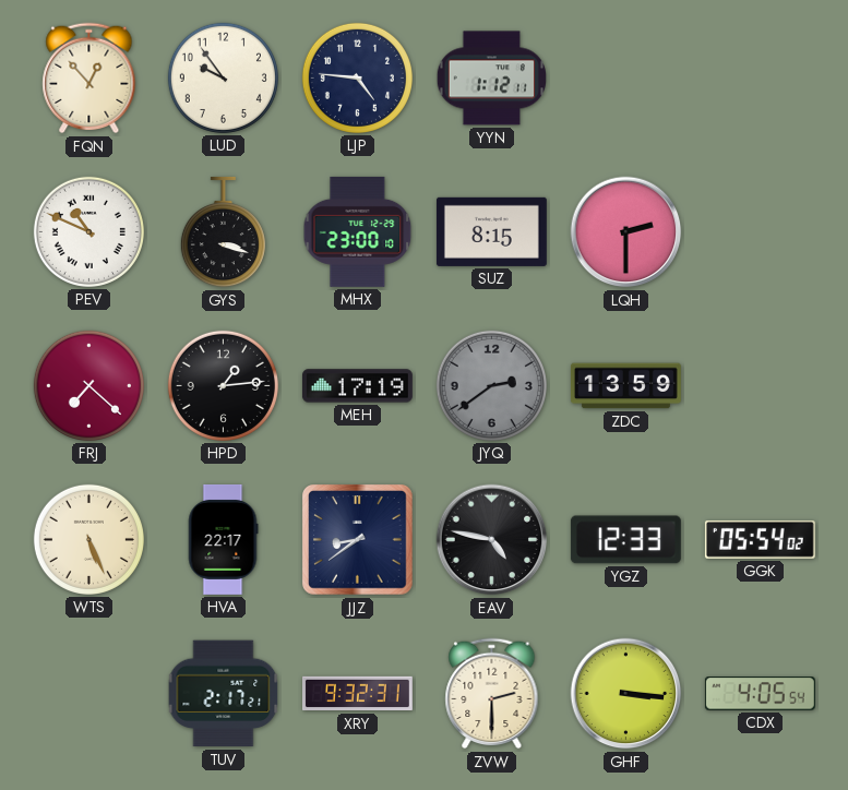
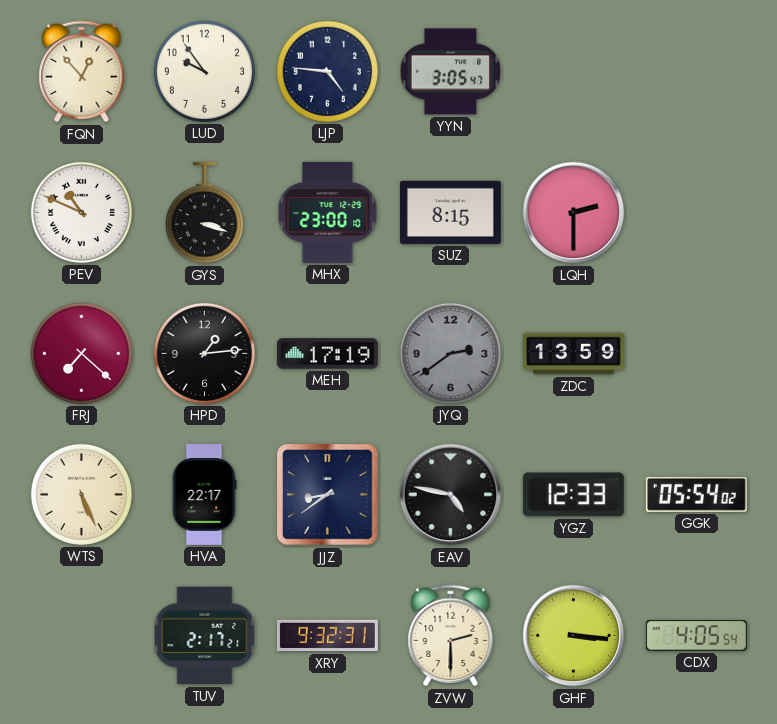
YYN: 1:12 -> 3:05 (450, 72)
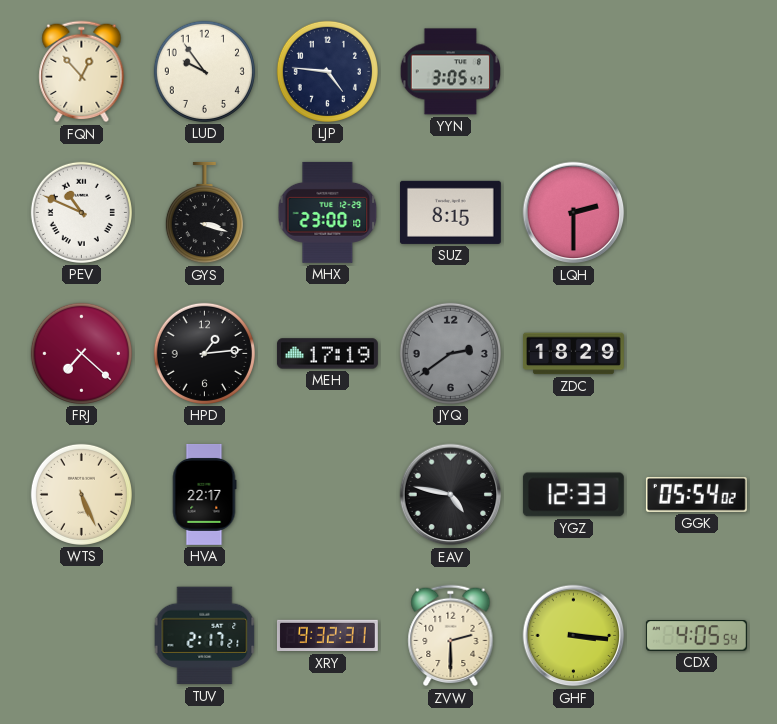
ZDC: 13:59 -> 18:29 (573, 354)
JJZ: 8:39 -> none (328, 495)
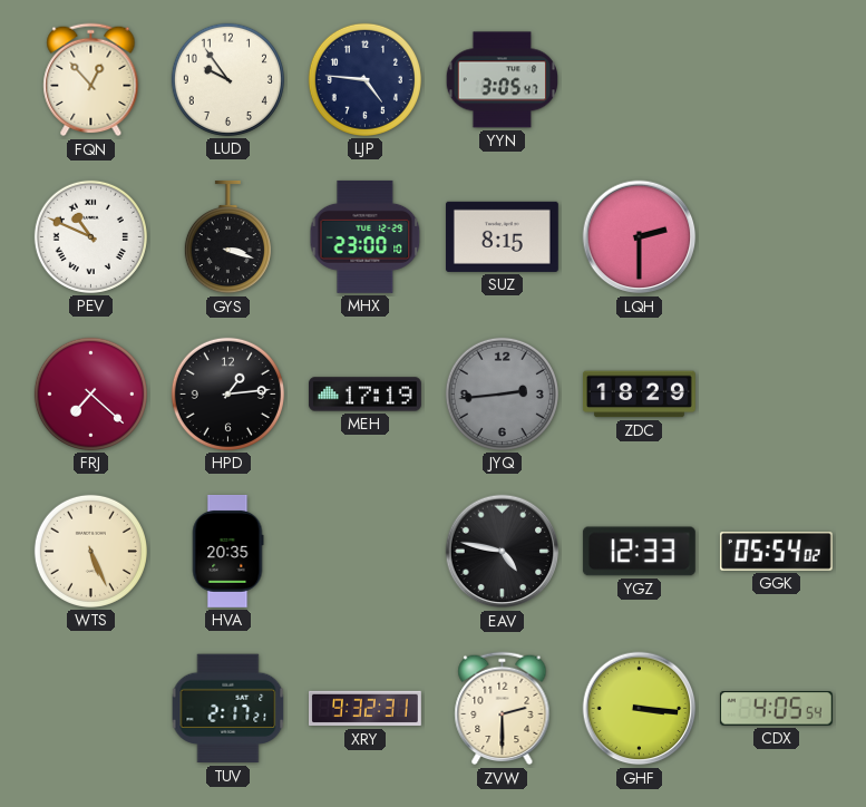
JYQ: 2:39 -> 2:44 (502, 393)
HVA: 22:17 -> 20:35 (227, 551)
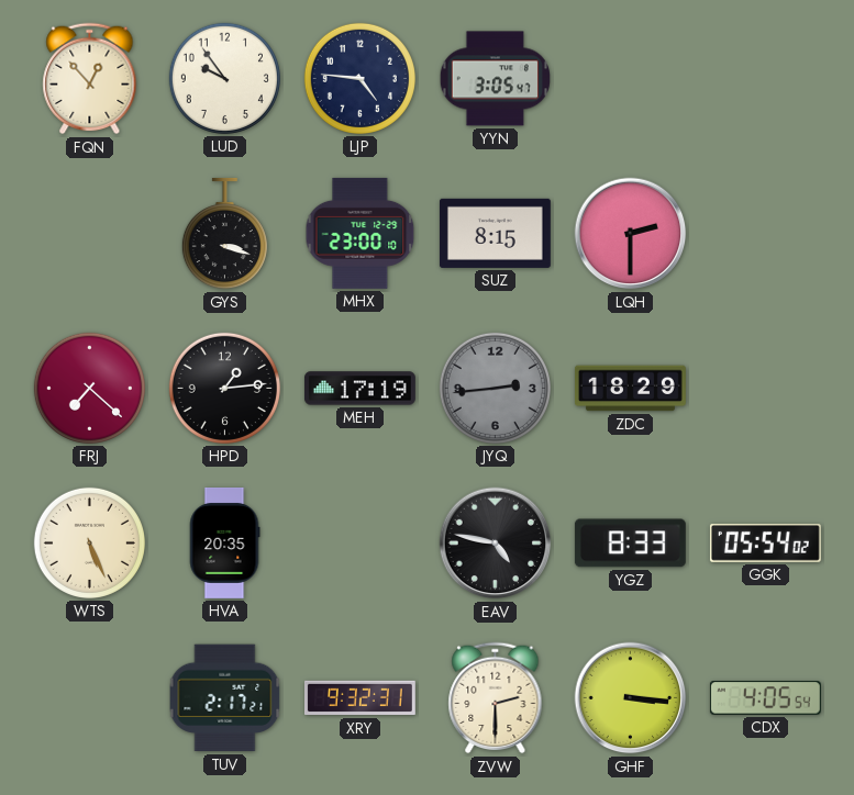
PEV: 10:49 -> none (90, 236)
YGZ: 12:33 -> 8:33 (630, 544)
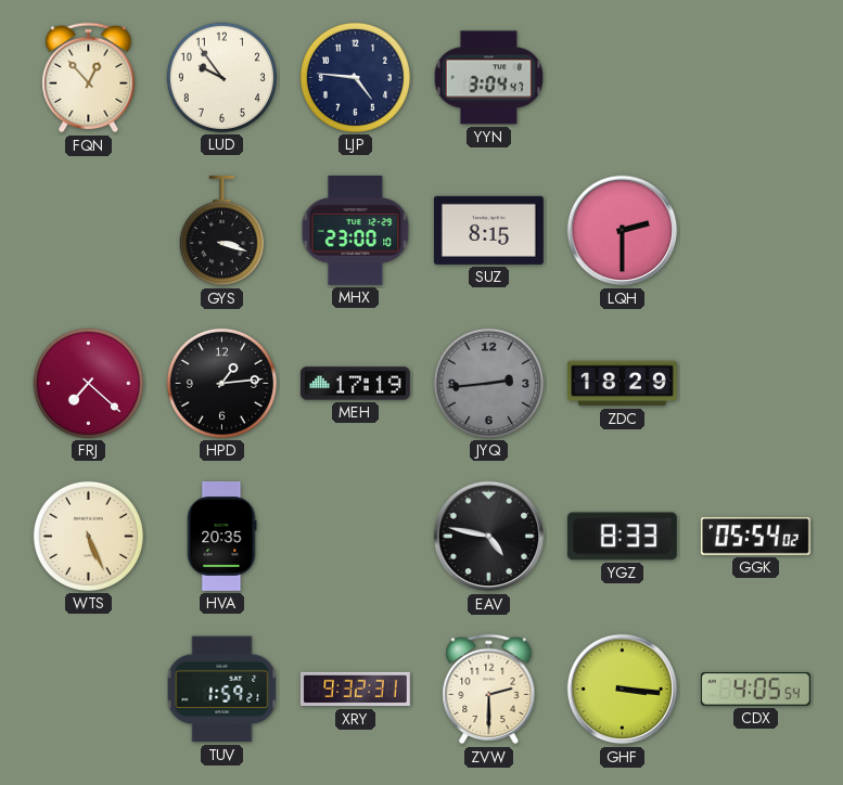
YYN: 3:05 -> 3:04 (488, 78)
TUV: 2:17 -> 1:59 (222, 690)
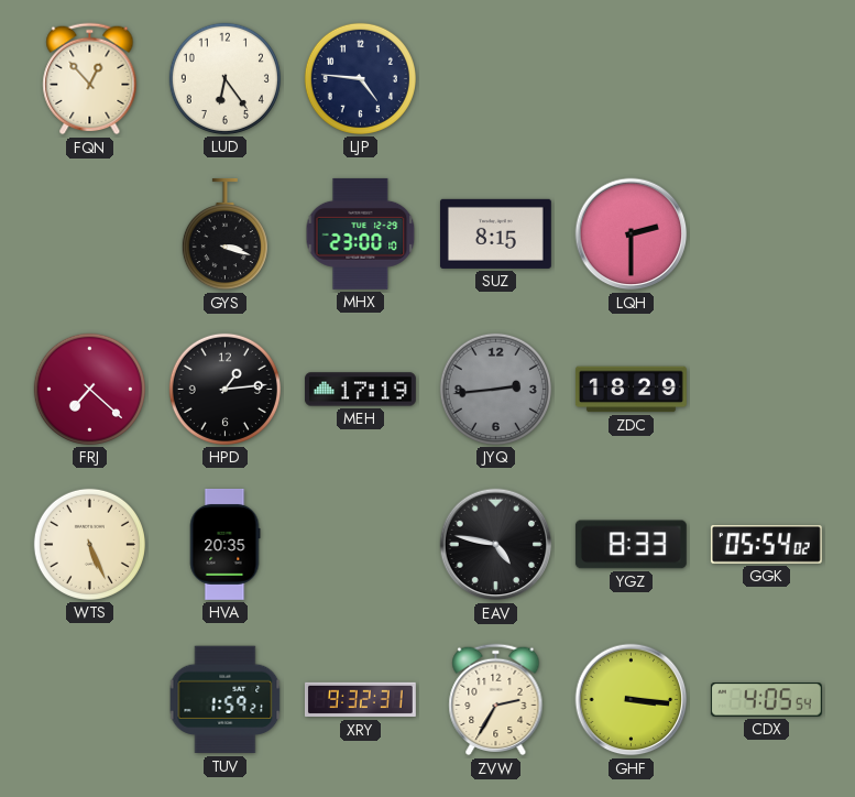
LUD: 9:54 -> 6:24 (224, 78)
YYN: 3:04 -> none (488, 78)
ZVW: 2:30 -> 2:35 (496, 700)
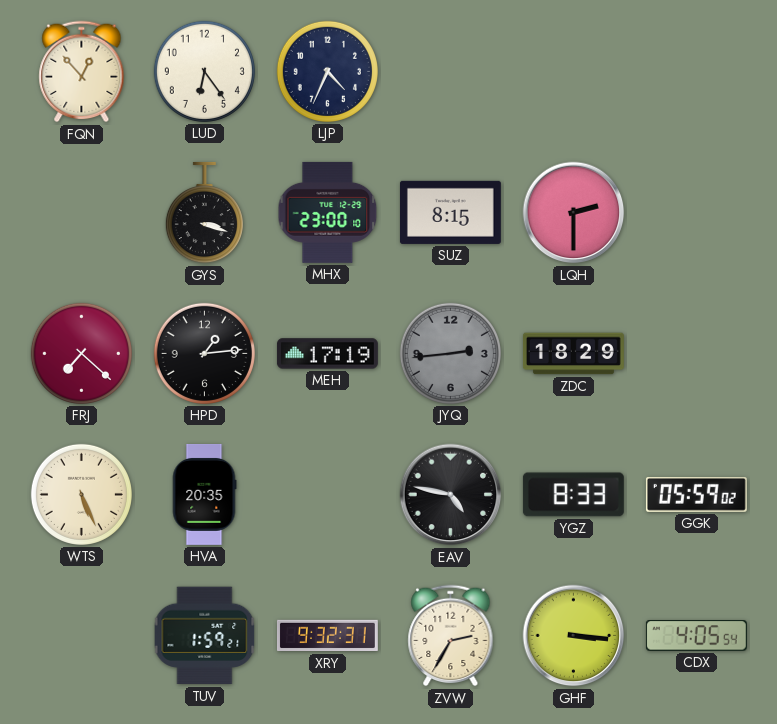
LJP: 4:46 -> 4:34 (327, 71)
GGK: 05:54 -> 05:59 (696, 494)
